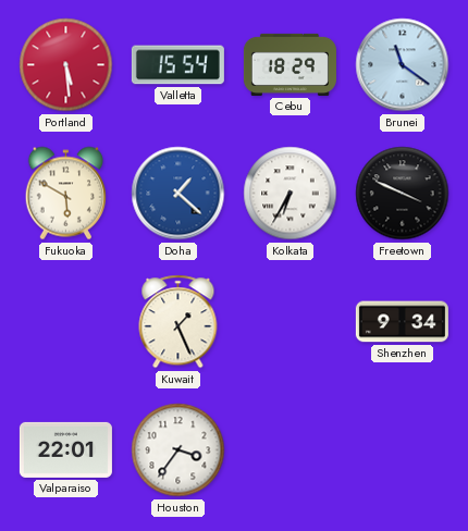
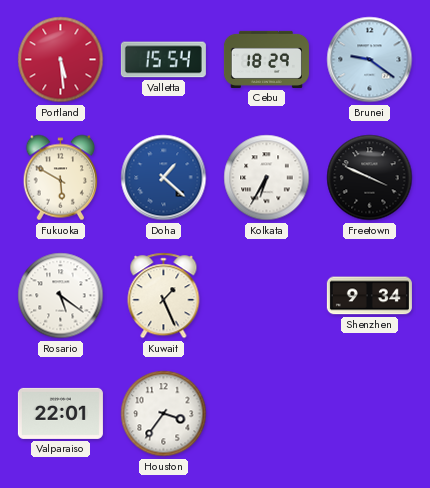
Brunei: 11:21 -> 9:21 (370, 60)
Rosario: none -> 5:21 (61, 296)
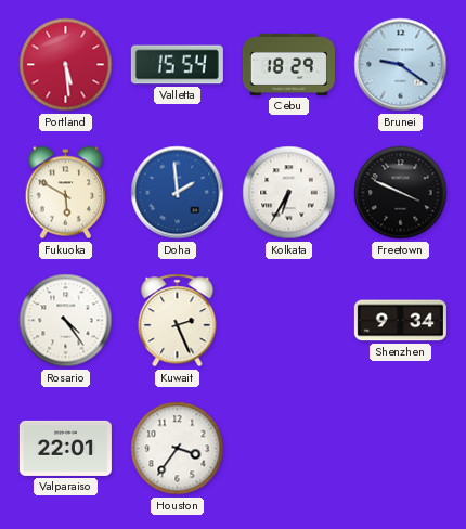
Doha: 1:22 -> 1:59 (178, 193)
Rosario: 5:21 -> 4:24 (66, 321)
Kuwait: 1:26 -> 2:26 (178, 321)
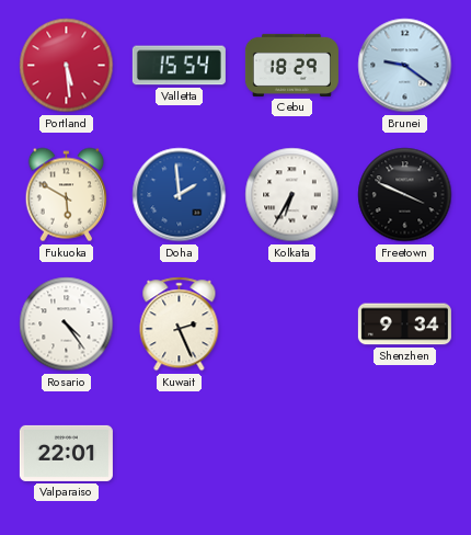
Houston: 3:36 -> none (178, 449)
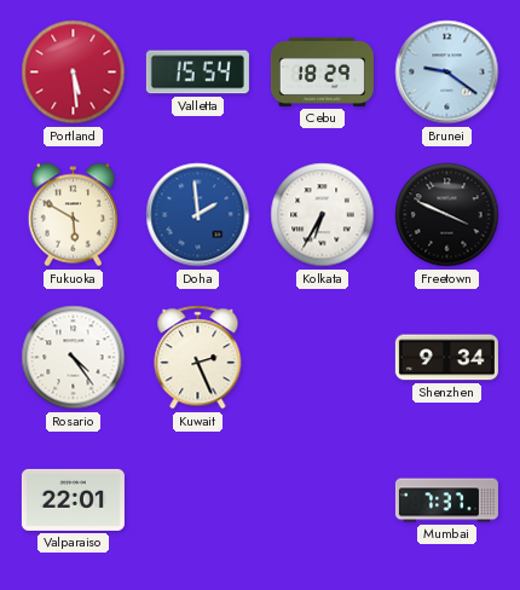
Mumbai: none -> 7:37 (446, 501)
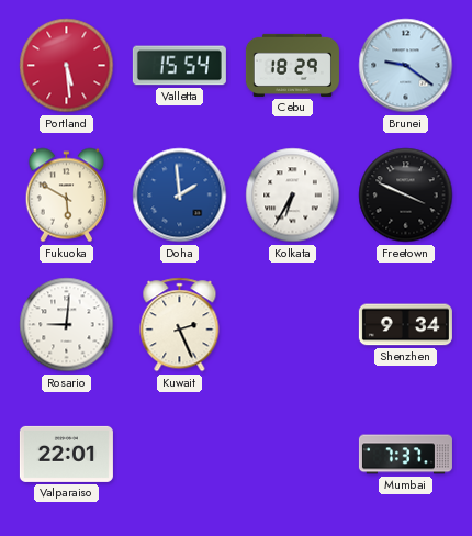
Rosario: 4:24 -> 9:01 (67, 325)
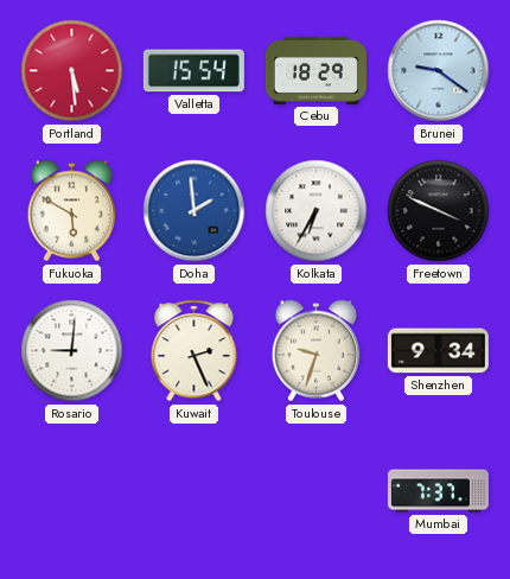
Toulouse: none -> 9:33 (315, 351)
Valparaiso: 22:01 -> none (66, 454)
